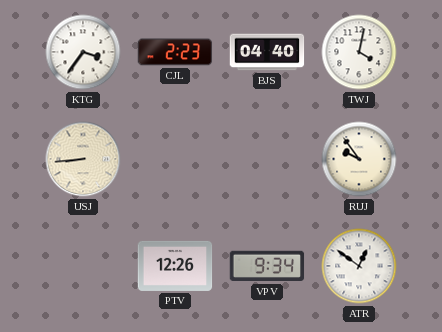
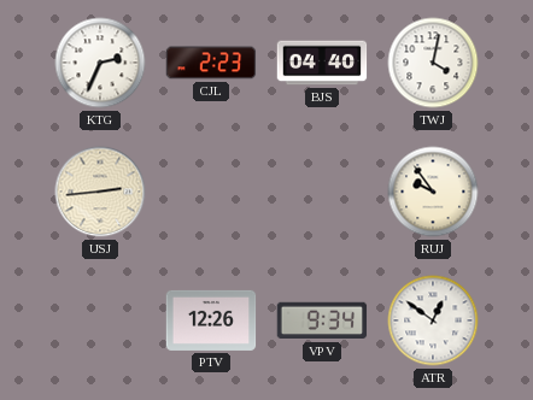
KTG: 3:36 -> 2:34 (100, 63)
USJ: 8:44 -> 2:44 (100, 192)
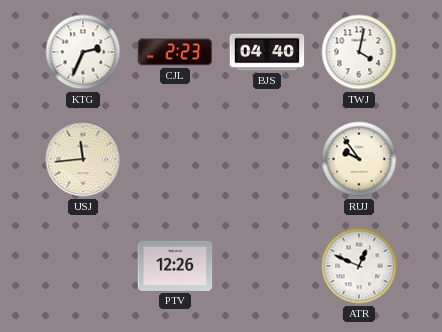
USJ: 2:44 -> 11:44 (83, 159)
VPV: 9:34 -> none (322, 320)
ATR: 12:51 -> 12:49 (359, 266)
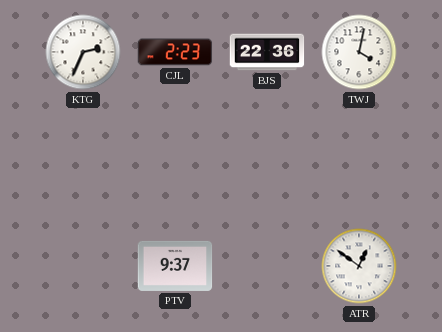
BJS: 04:40 -> 22:36 (267, 52)
USJ: 11:44 -> none (83, 159)
RUJ: 9:54 -> none (359, 159)
PTV: 12:26 -> 9:37 (175, 266)
ATR: 12:49 -> 12:51 (359, 266)
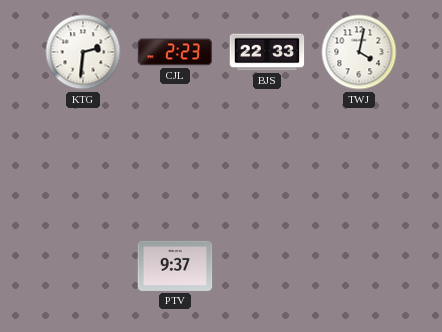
KTG: 2:34 -> 2:31 (83, 52)
BJS: 22:36 -> 22:33 (267, 52)
ATR: 12:51 -> none (359, 266)
